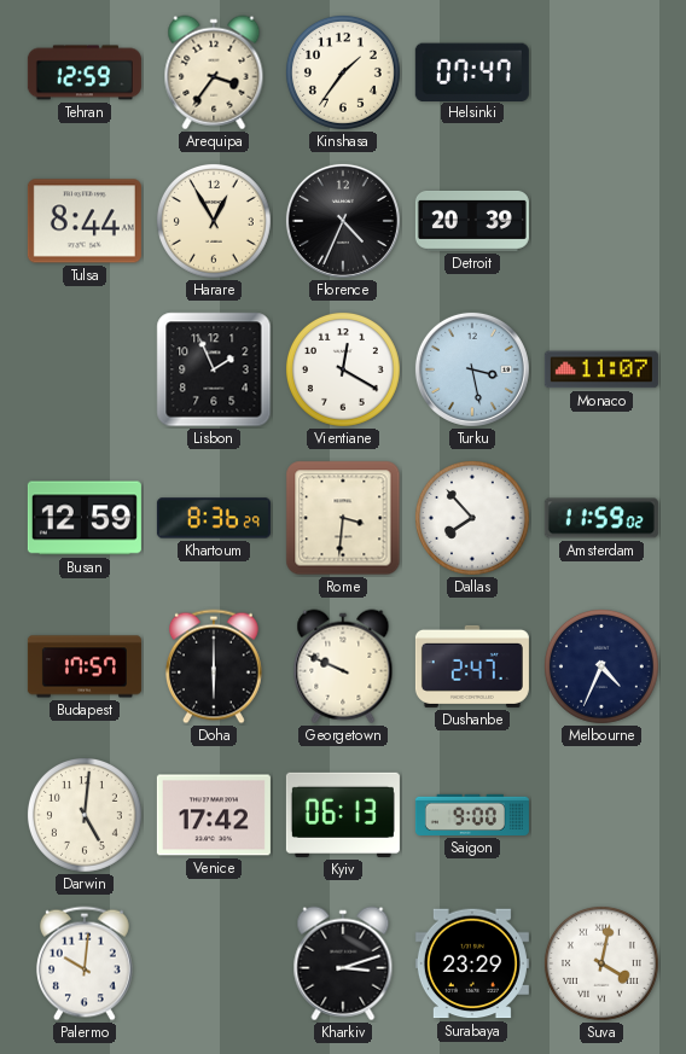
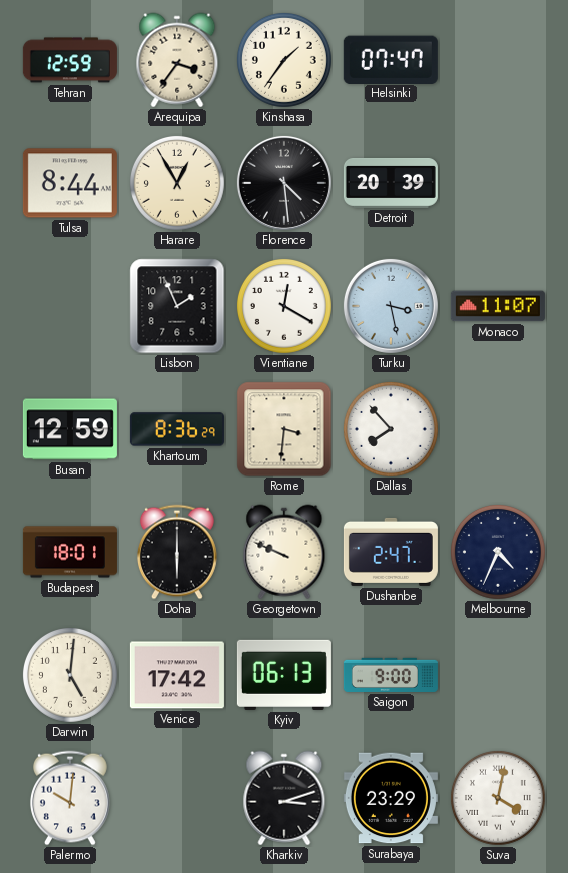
Florence: 4:34 -> 4:29 (284, 183)
Amsterdam: 11:59 -> none (601, 518)
Budapest: 17:57 -> 18:01 (70, 552)
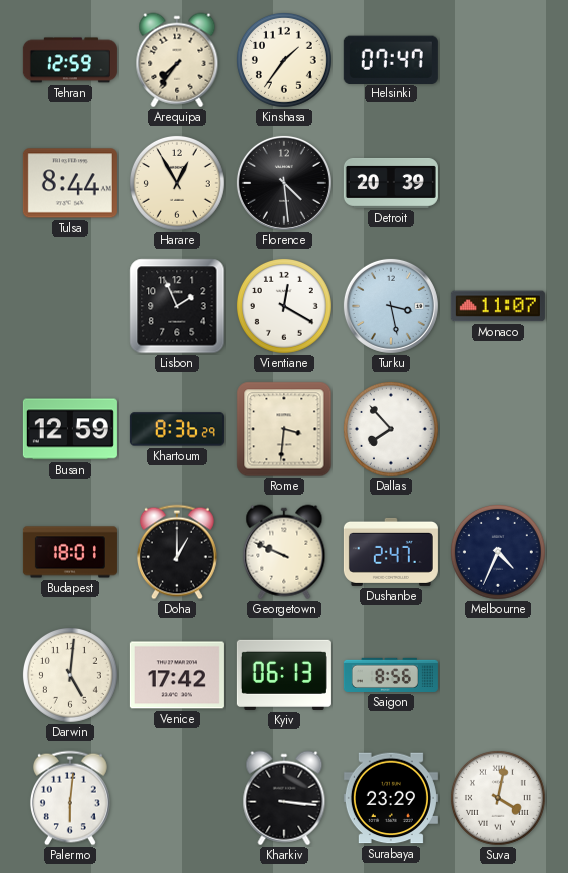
Arequipa: 3:36 -> 7:36 (177, 60)
Doha: 6:00 -> 1:00 (177, 552)
Saigon: 9:00 -> 8:56 (391, 675)
Palermo: 10:01 -> 6:01 (70, 798)
Kharkiv: 3:12 -> 3:16 (284, 798)
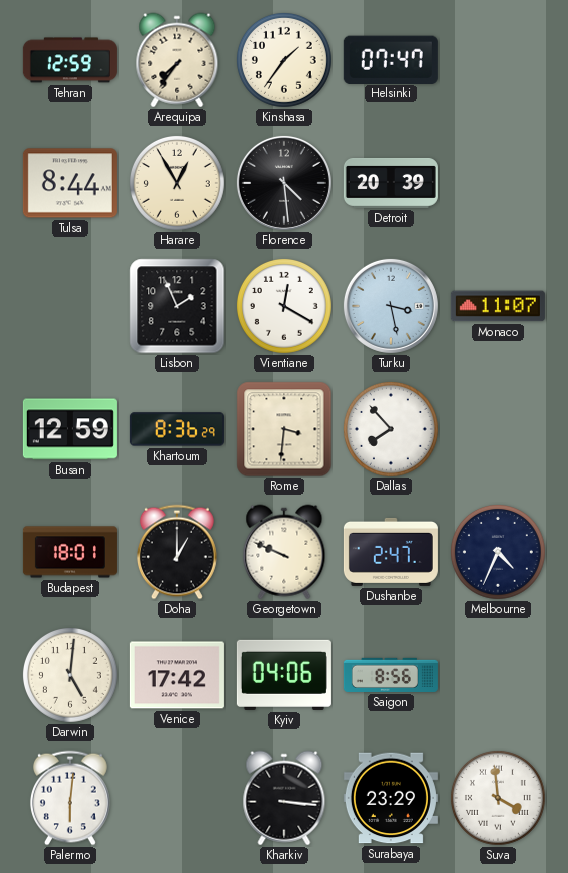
Kyiv: 06:13 -> 04:06 (284, 675)
Suva: 4:02 -> 3:59 (498, 798)
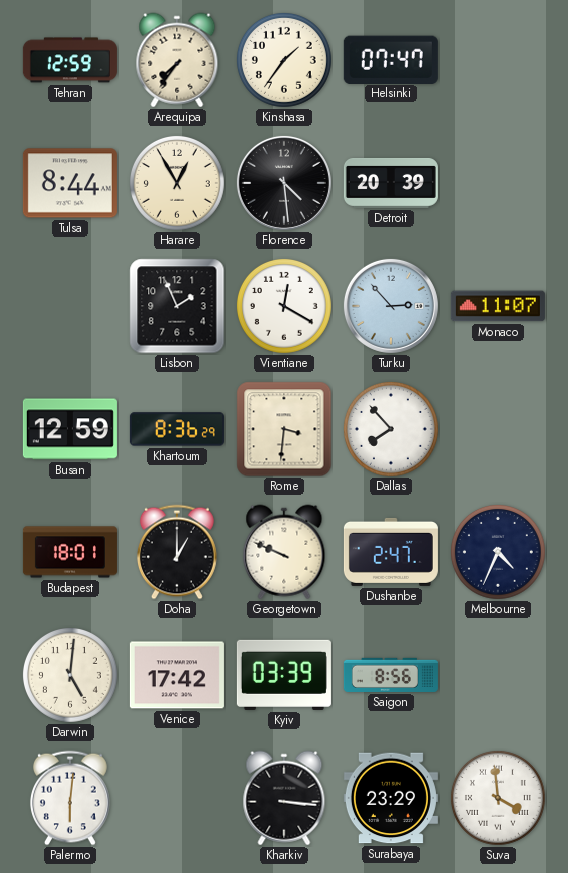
Turku: 3:28 -> 2:53 (391, 306)
Kyiv: 04:06 -> 03:39 (284, 675)
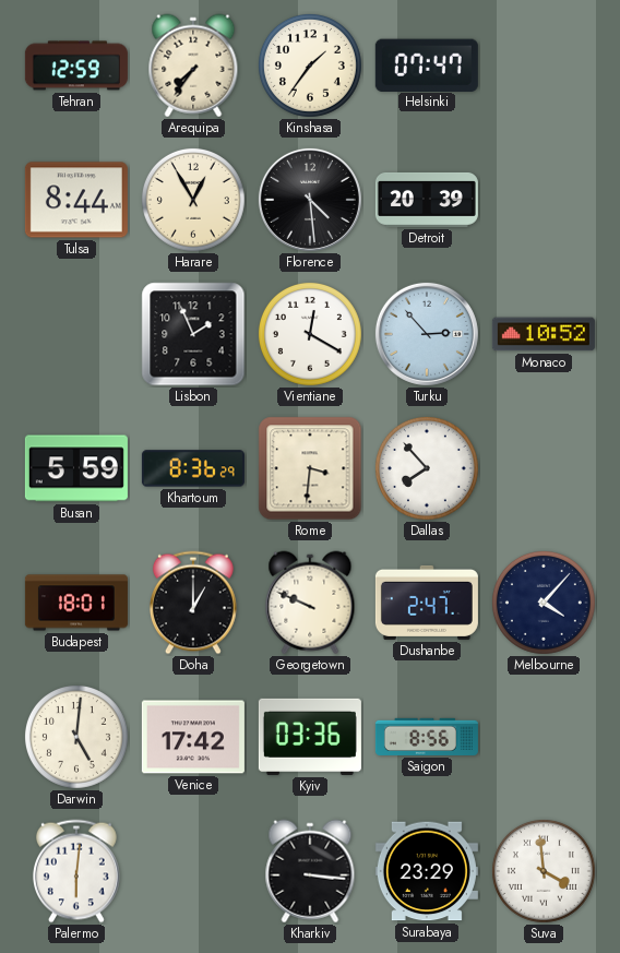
Monaco: 11:07 -> 10:52 (544, 334)
Busan: 12:59 -> 5:59 (76, 468)
Melbourne: 4:34 -> 4:07 (544, 603)
Kyiv: 03:39 -> 03:36 (310, 737)
